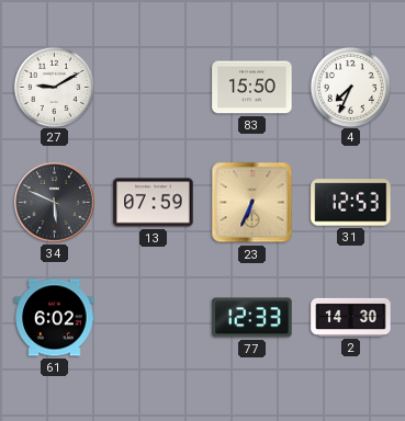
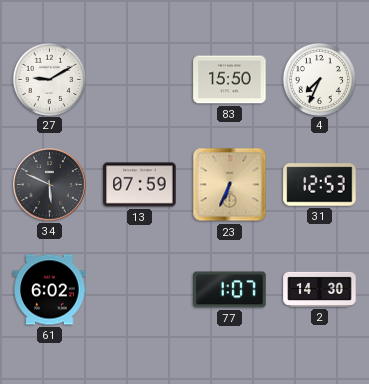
77: 12:33 -> 1:07 (230, 290)
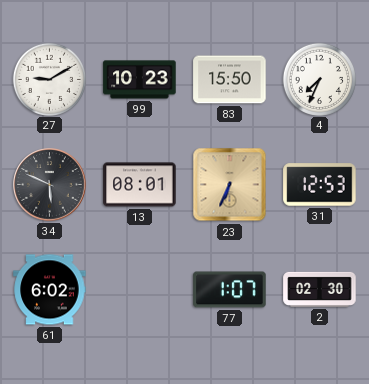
99: none -> 10:23 (140, 80)
13: 07:59 -> 08:01 (140, 185)
2: 14:30 -> 02:30 (320, 289)
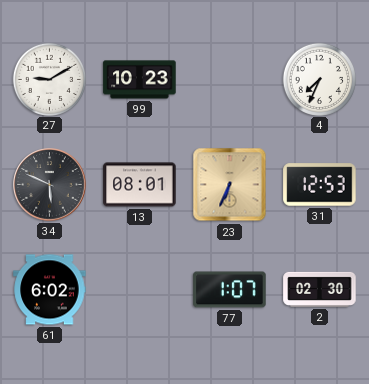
83: 15:50 -> none (230, 80)
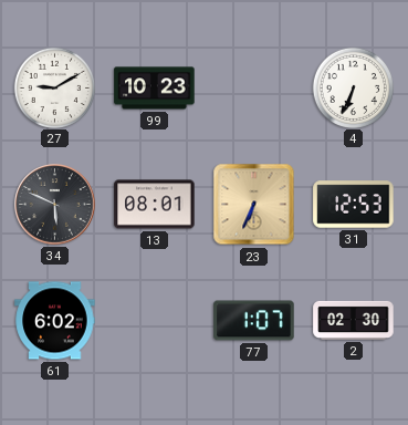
4: 7:34 -> 6:34 (353, 87)
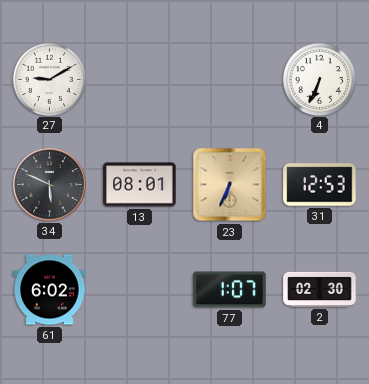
99: 10:23 -> none (155, 89)
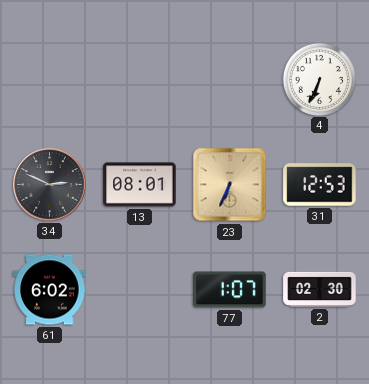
27: 9:10 -> none (49, 79)
34: 5:49 -> 2:49 (50, 185)
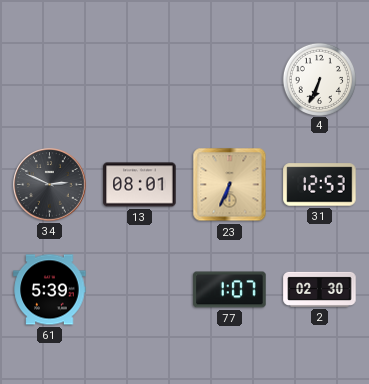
61: 6:02 -> 5:39 (50, 290)
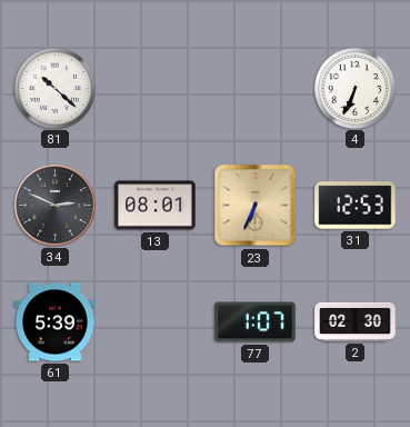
81: none -> 10:22 (54, 88)
